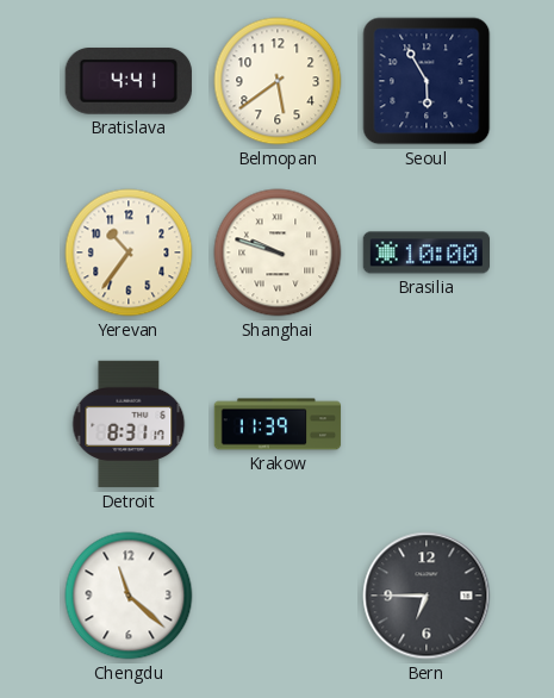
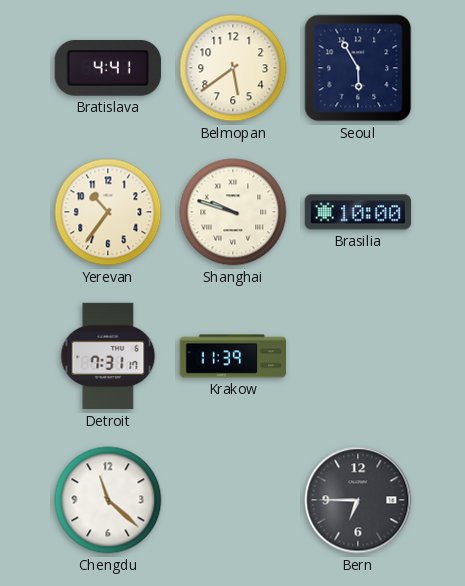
Detroit: 8:31 -> 7:31 (108, 356)
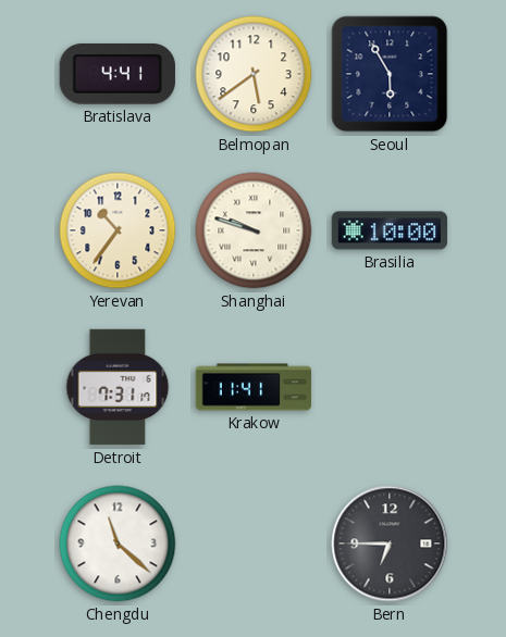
Krakow: 11:39 -> 11:41 (254, 387)
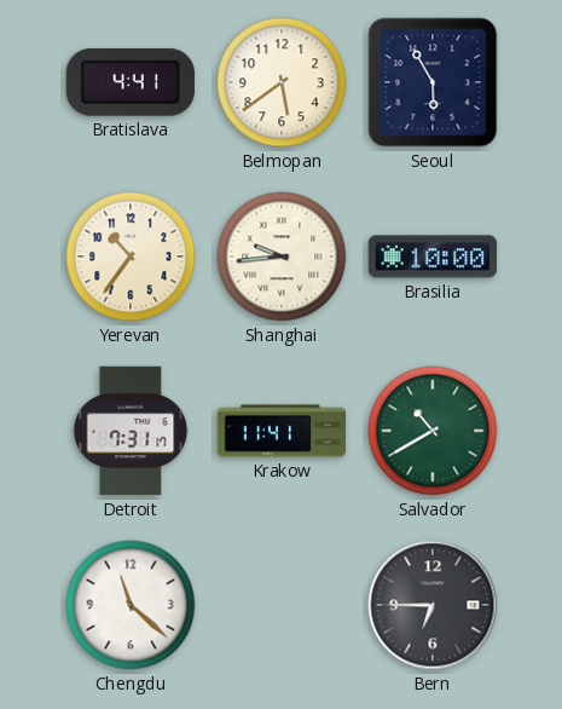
Shanghai: 9:48 -> 9:44 (282, 256)
Salvador: none -> 10:40 (433, 431)
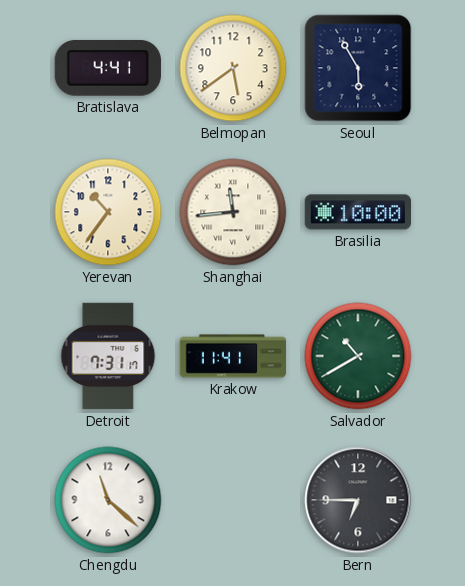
Shanghai: 9:44 -> 11:44 (233, 212)
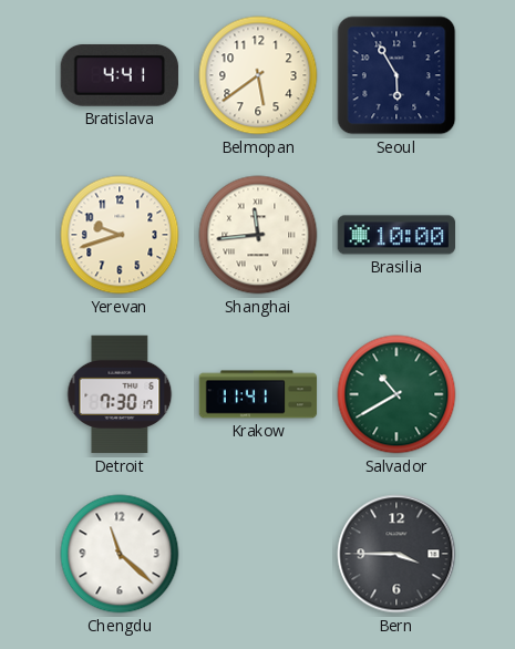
Yerevan: 10:36 -> 9:42 (120, 235)
Detroit: 7:31 -> 7:30 (120, 394)
Bern: 6:45 -> 3:45 (396, 554)
